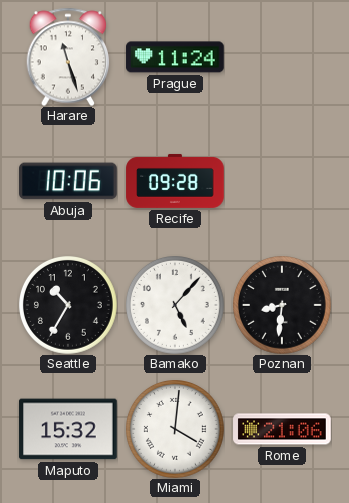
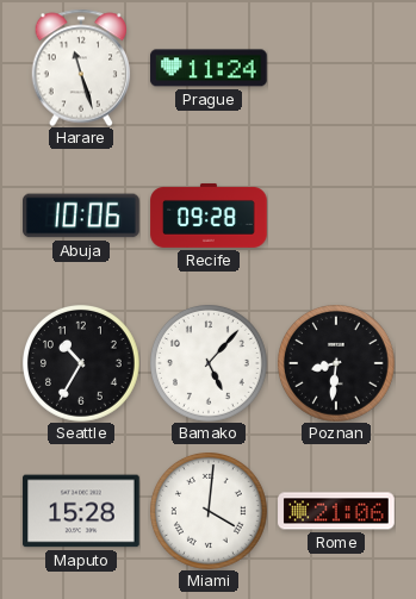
Maputo: 15:32 -> 15:28 (81, 511)
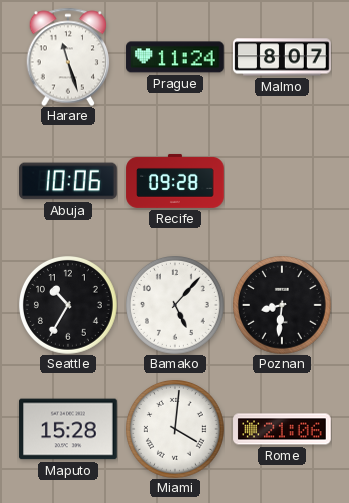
Malmo: none -> 8:07 (282, 57)
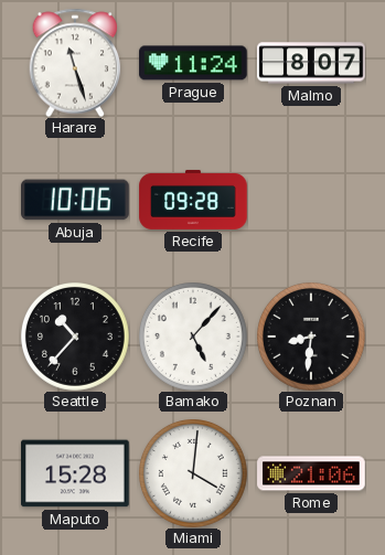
Seattle: 10:35 -> 10:37 (76, 338)
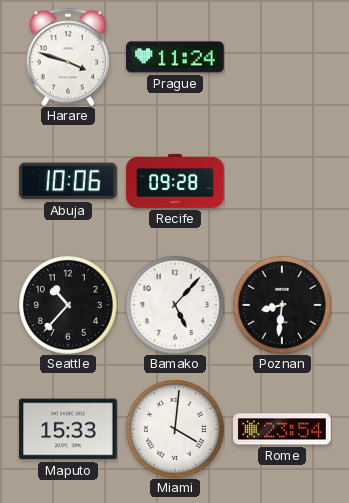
Harare: 11:27 -> 3:48 (68, 57)
Malmo: 8:07 -> none (311, 63)
Maputo: 15:28 -> 15:33 (68, 429)
Rome: 21:06 -> 23:54 (282, 429)
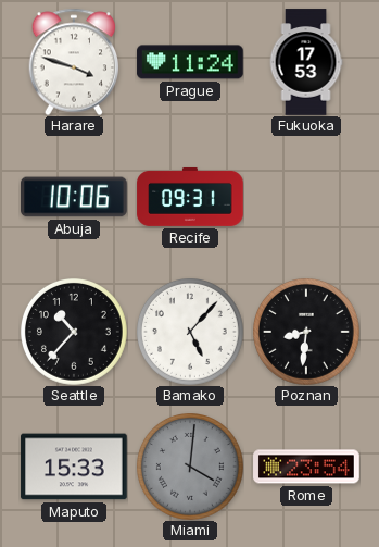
Fukuoka: none -> 17:53 (306, 62)
Recife: 09:28 -> 09:31 (190, 197)
Miami dial: white -> grey (191, 468)
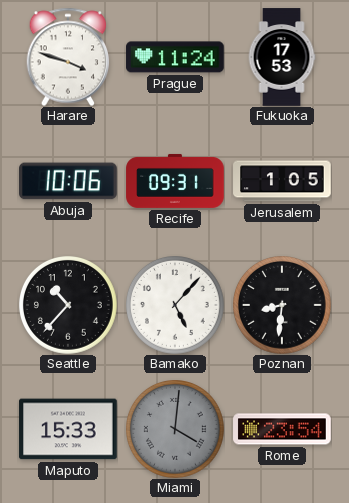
Jerusalem: none -> 1:05 (282, 181)
